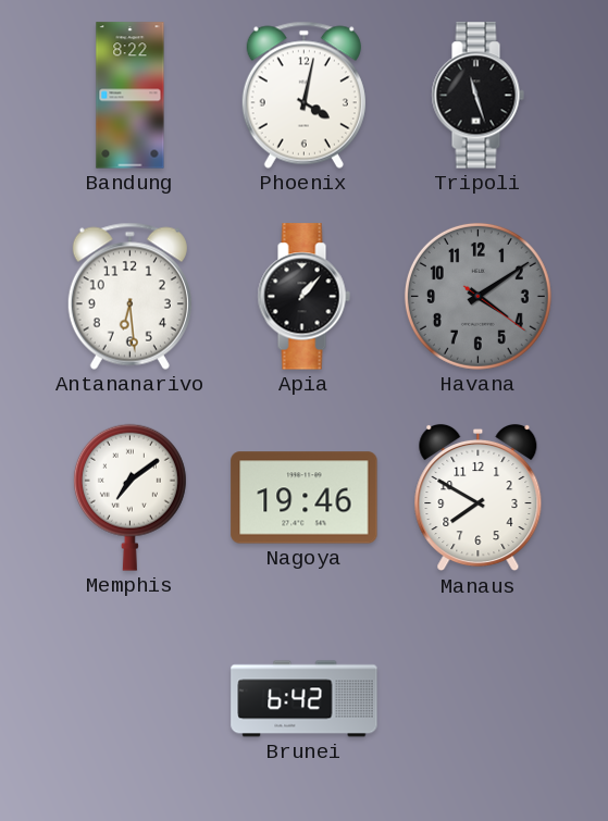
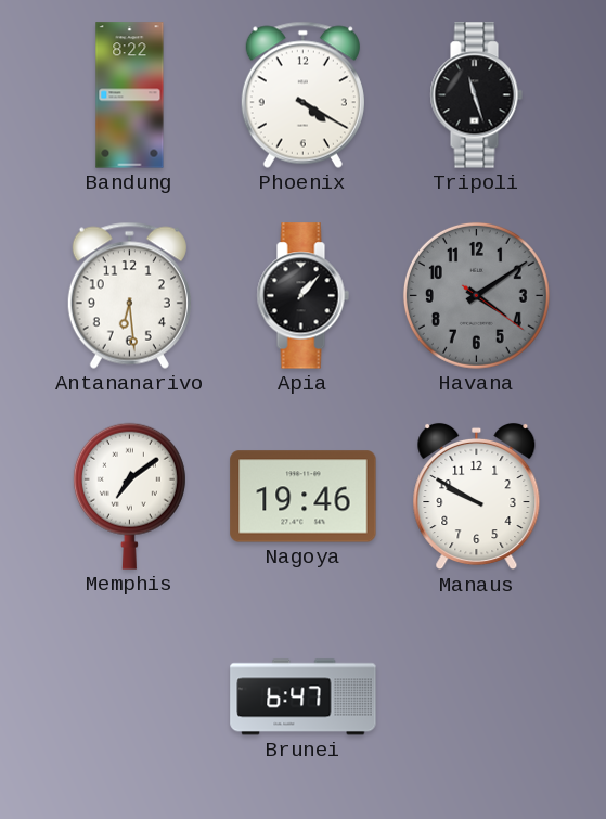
Phoenix: 4:02 -> 4:20 (302, 94)
Manaus: 7:50 -> 9:50 (477, 497)
Brunei: 6:42 -> 6:47 (304, 698)
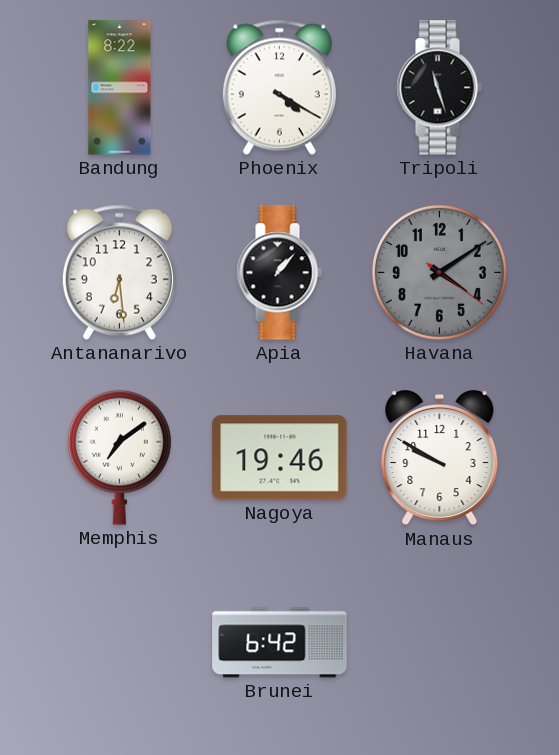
Brunei: 6:47 -> 6:42 (280, 643)
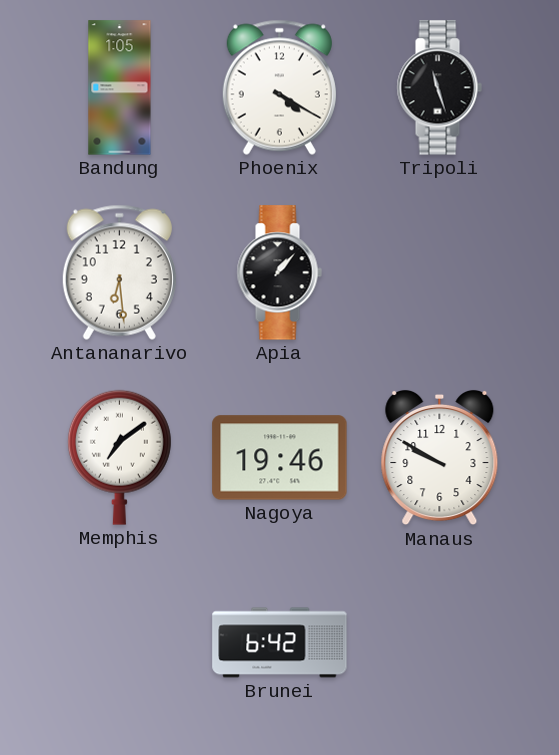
Bandung: 8:22 -> 1:05 (120, 88)
Havana: 4:09 -> none (439, 272)
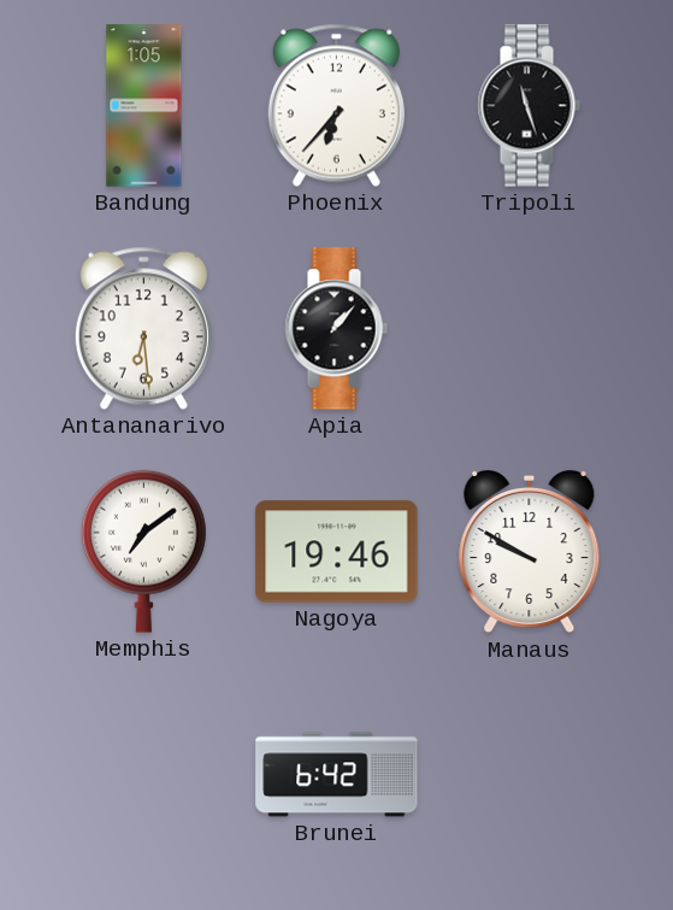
Phoenix: 4:20 -> 6:37 (336, 105)
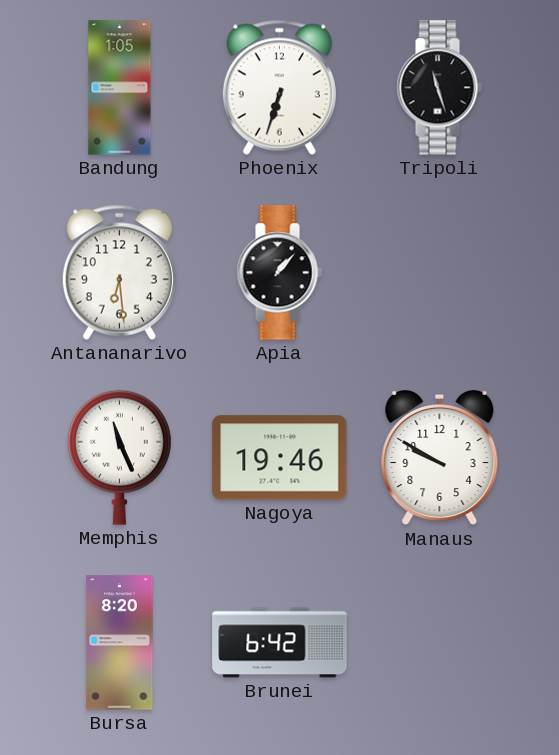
Phoenix: 6:37 -> 6:33 (279, 87)
Memphis: 7:09 -> 11:26 (119, 457)
Bursa: none -> 8:20 (120, 643)
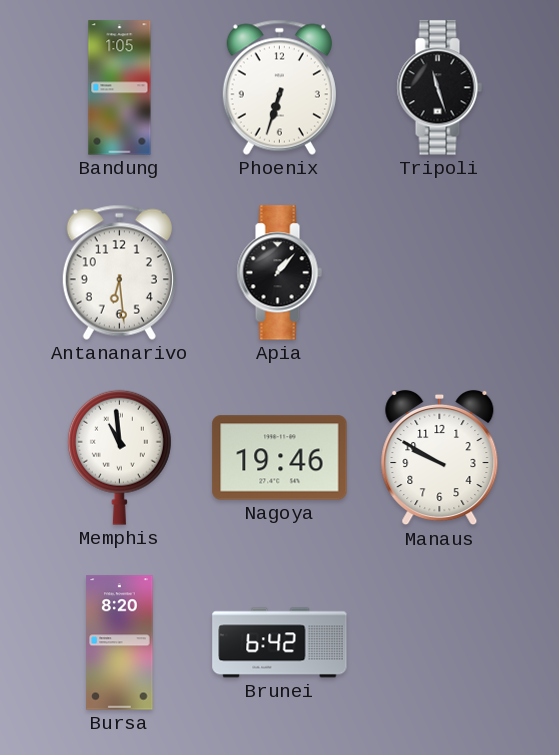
Memphis: 11:26 -> 10:59 (119, 457)
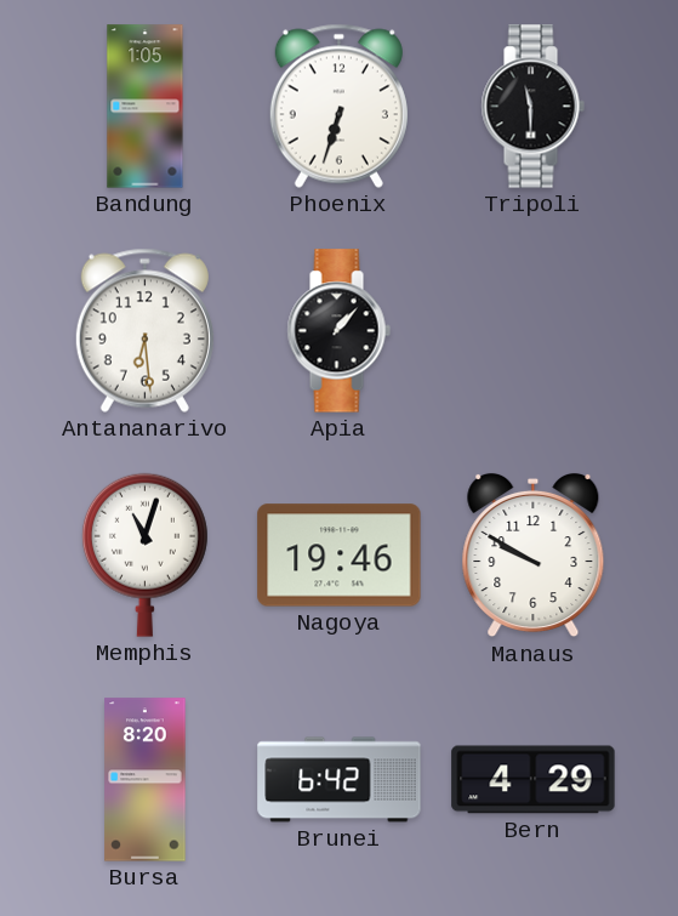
Tripoli: 11:27 -> 11:30 (532, 107)
Memphis: 10:59 -> 11:03 (144, 554)
Bern: none -> 4:29 (534, 780)
